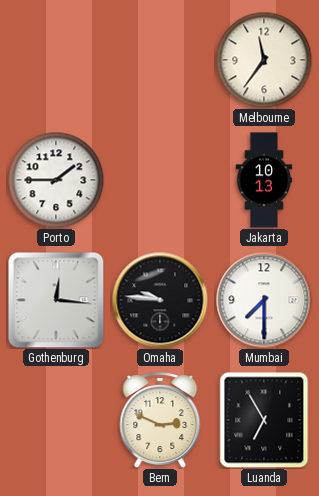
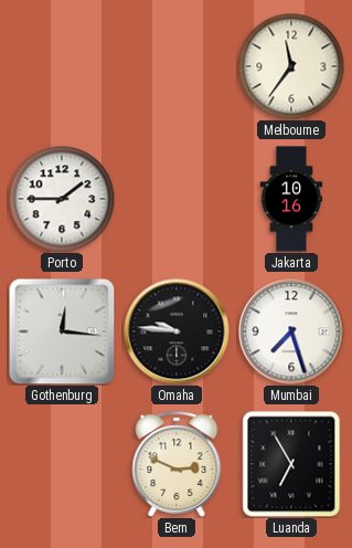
Jakarta: 10:13 -> 10:16 (291, 199)
Mumbai: 7:30 -> 7:27 (291, 331)
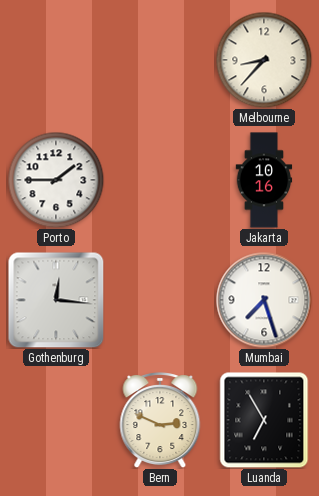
Melbourne: 11:36 -> 8:37 (264, 60)
Omaha: 9:46 -> none (177, 331)
